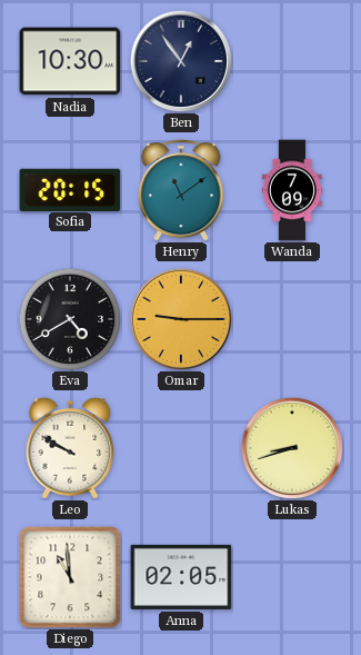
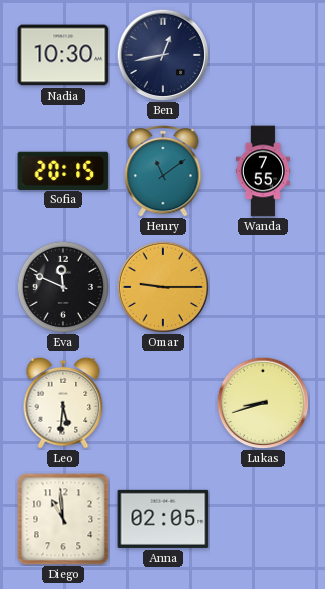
Ben: 12:54 -> 12:43 (163, 55)
Wanda: 7:09 -> 7:55 (262, 171)
Eva: 4:40 -> 11:49 (62, 286)
Leo: 9:50 -> 5:31 (63, 403)
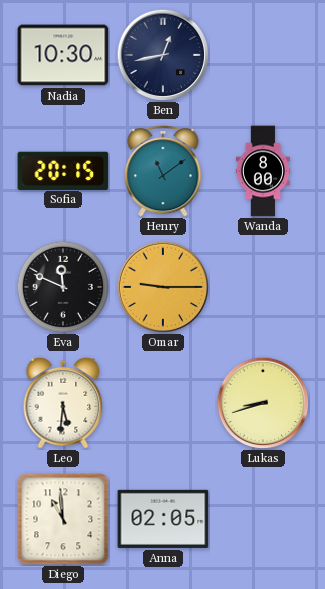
Wanda: 7:55 -> 8:00 (262, 171)
